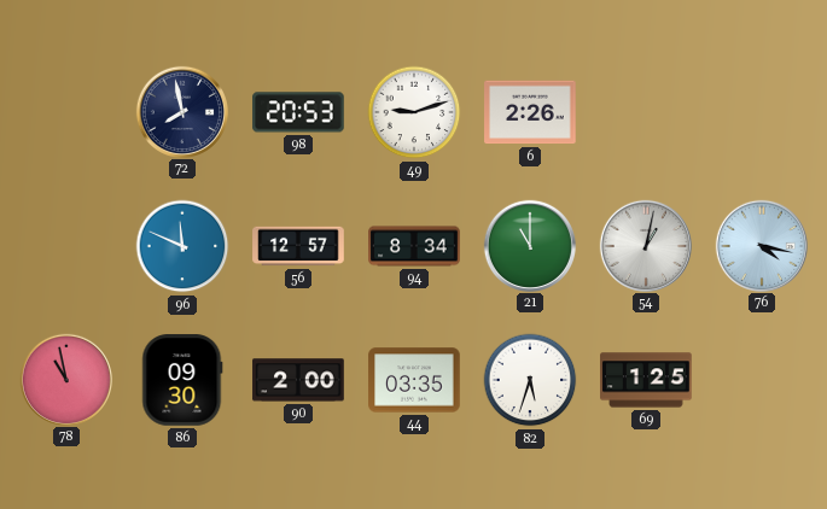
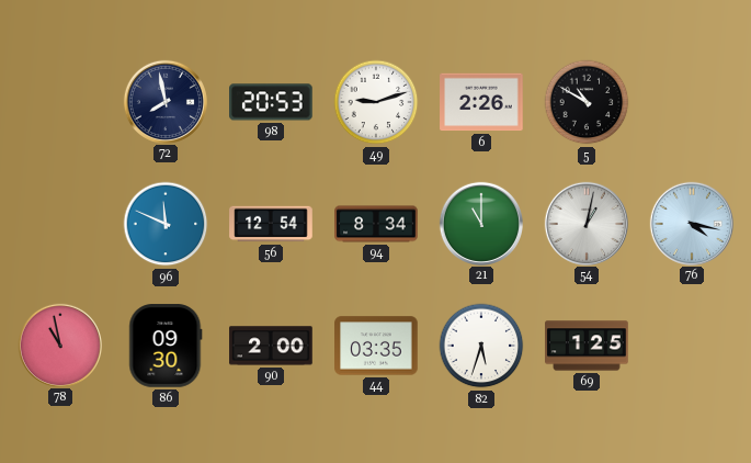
5: none -> 10:50 (587, 102)
56: 12:57 -> 12:54 (271, 224)
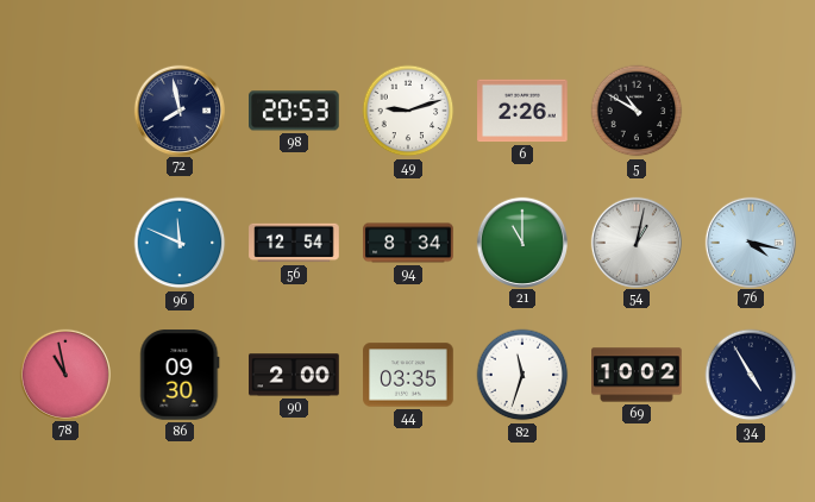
82: 5:33 -> 11:33 (522, 375)
69: 1:25 -> 10:02 (637, 375)
34: none -> 4:55 (751, 375)
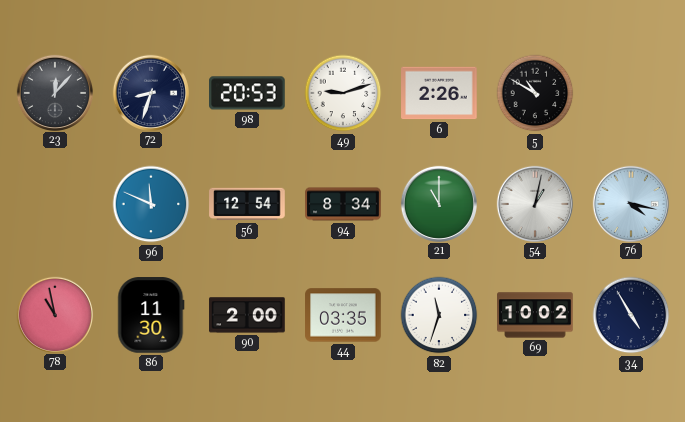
23: none -> 12:07 (54, 92)
72: 7:58 -> 8:33 (150, 92)
86: 09:30 -> 11:30 (151, 315)
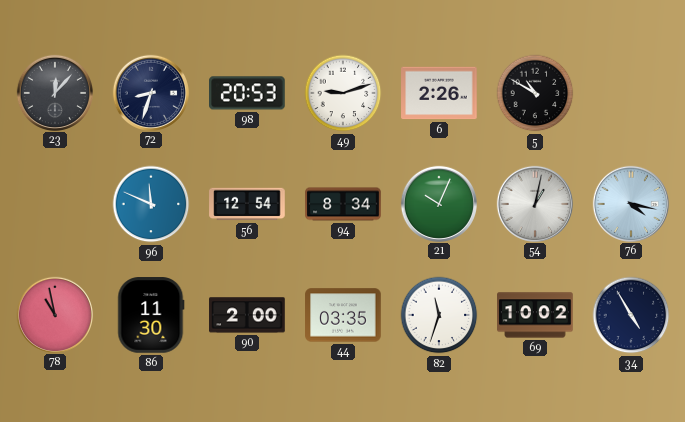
21: 11:00 -> 10:04 (438, 203)
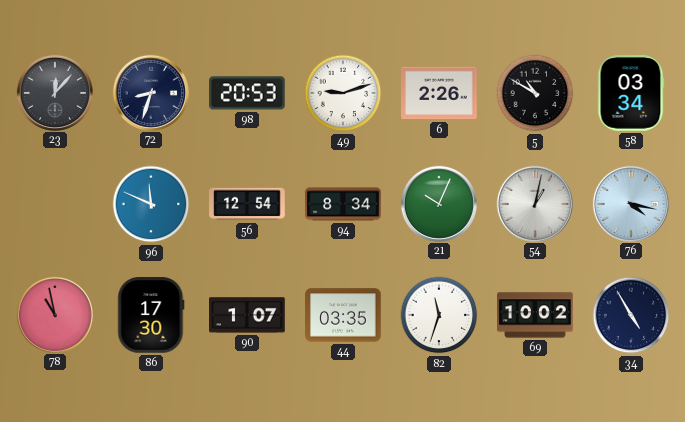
58: none -> 03:34 (631, 93)
86: 11:30 -> 17:30 (151, 315)
90: 2:00 -> 1:07 (247, 315)
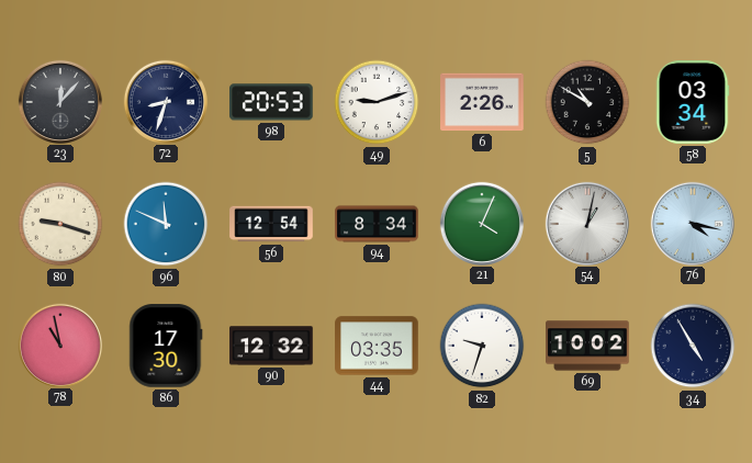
80: none -> 9:18 (60, 224)
21: 10:04 -> 4:04 (481, 223)
90: 1:07 -> 12:32 (271, 346)
82: 11:33 -> 9:33 (482, 346)
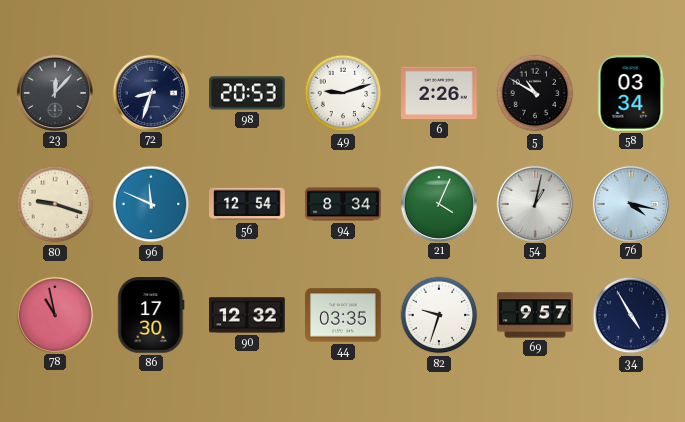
69: 10:02 -> 9:57 (535, 315)
